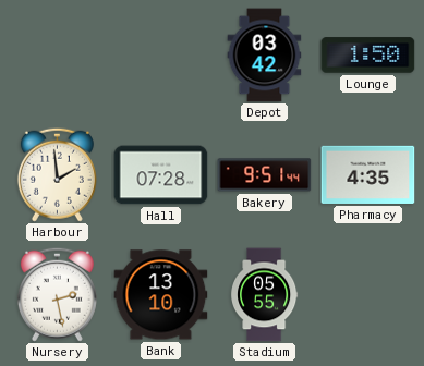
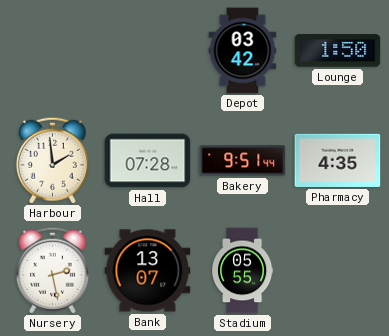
Bank: 13:10 -> 13:07 (148, 271)
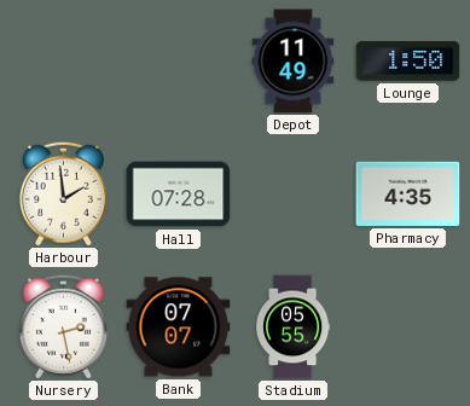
Depot: 03:42 -> 11:49 (294, 62)
Bakery: 9:51 -> none (243, 161)
Bank: 13:07 -> 07:07 (179, 327)
